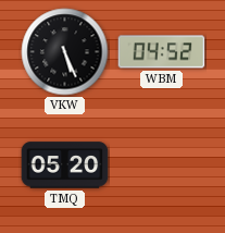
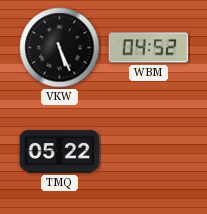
TMQ: 05:20 -> 05:22 (60, 152)
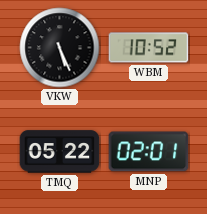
WBM: 04:52 -> 10:52 (149, 48)
MNP: none -> 02:01 (149, 152)
